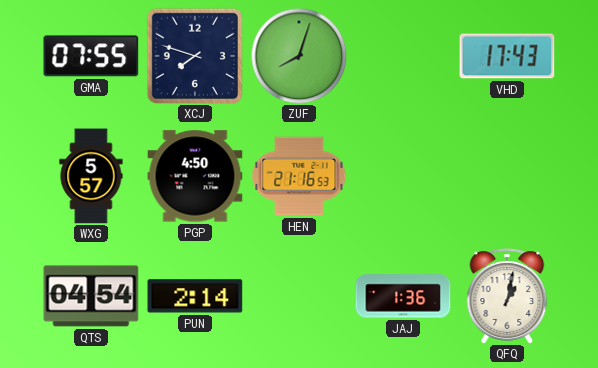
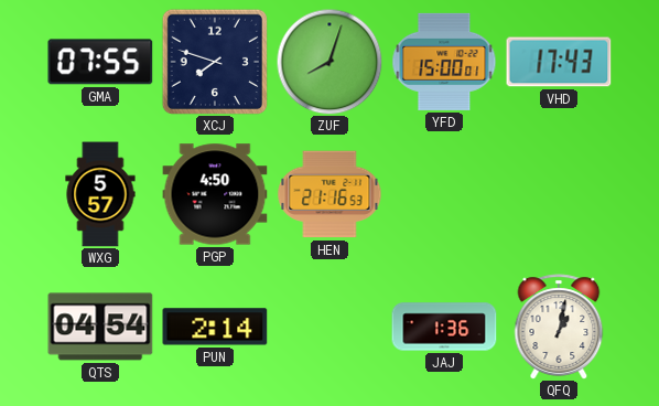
YFD: none -> 15:00 (444, 62)
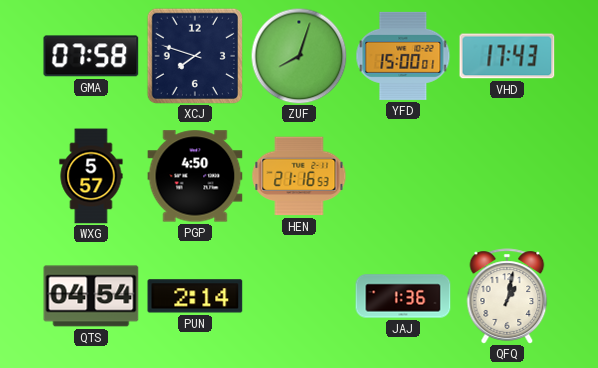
GMA: 07:55 -> 07:58 (91, 56)
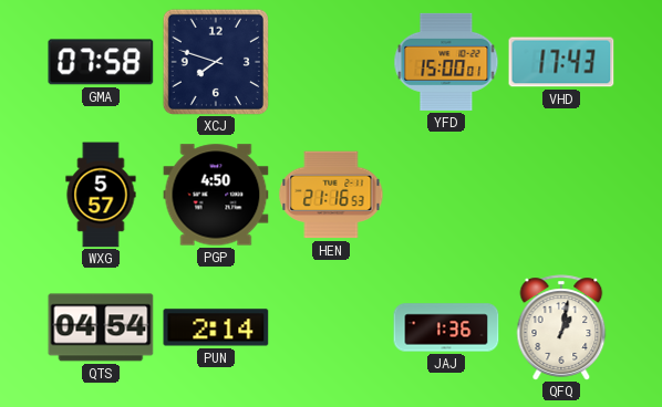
ZUF: 8:03 -> none (299, 56)
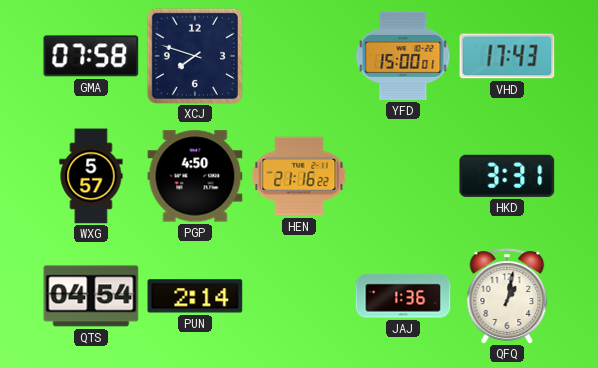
HEN: 21:16:53 -> 21:16:22 (299, 176)
HKD: none -> 3:31 (507, 176)
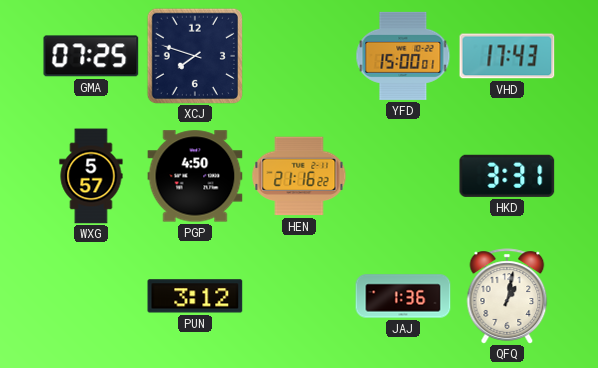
GMA: 07:58 -> 07:25 (91, 56)
QTS: 04:54 -> none (91, 296)
PUN: 2:14 -> 3:12 (195, 296)
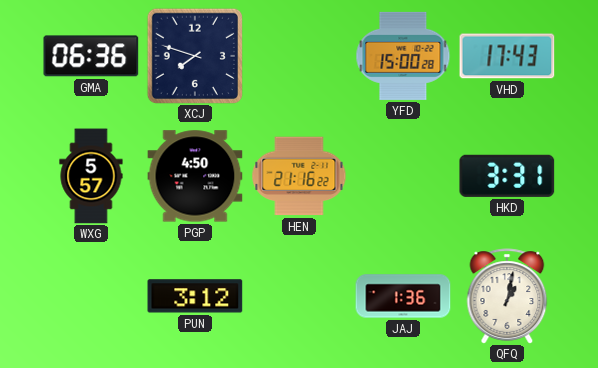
GMA: 07:25 -> 06:36 (91, 56)
YFD: 15:00:01 -> 15:00:28 (403, 56)
